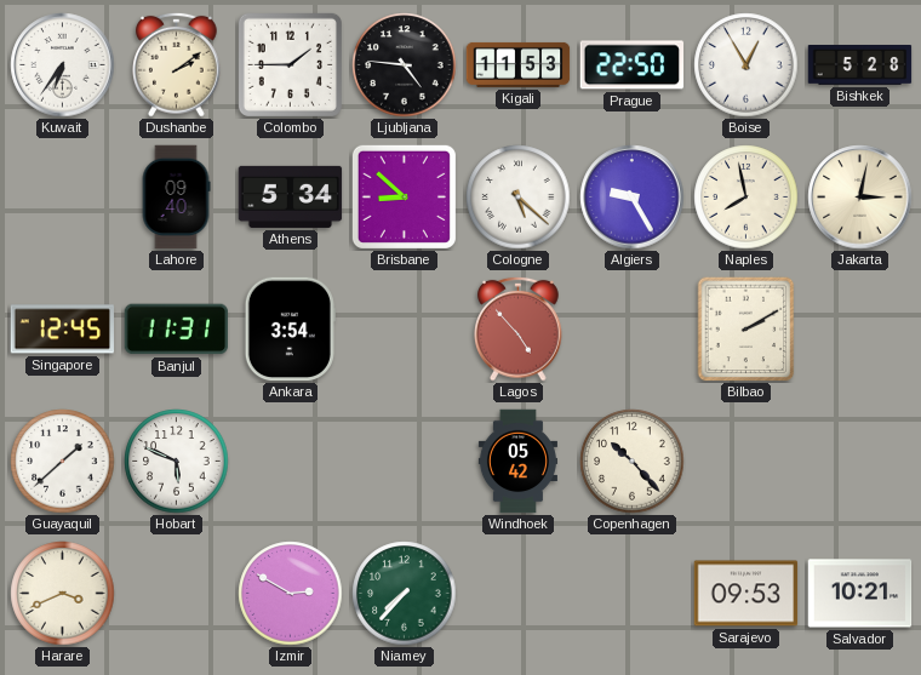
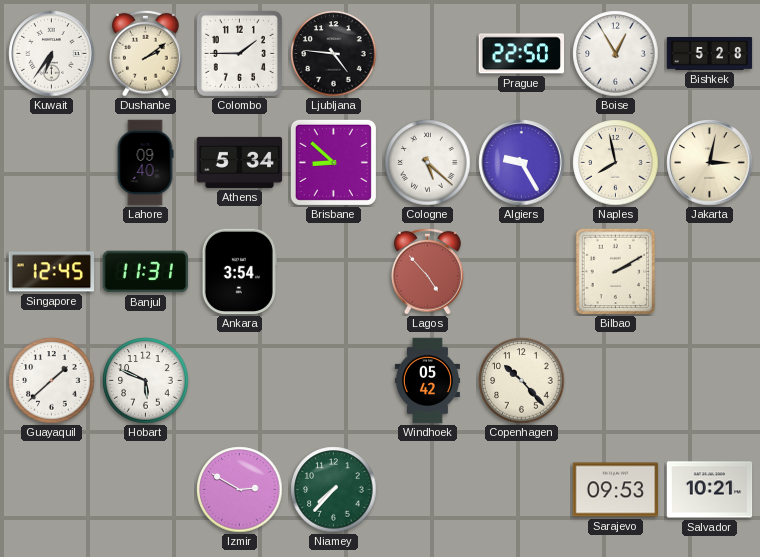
Kigali: 11:53 -> none (519, 64)
Harare: 3:41 -> none (63, 594)
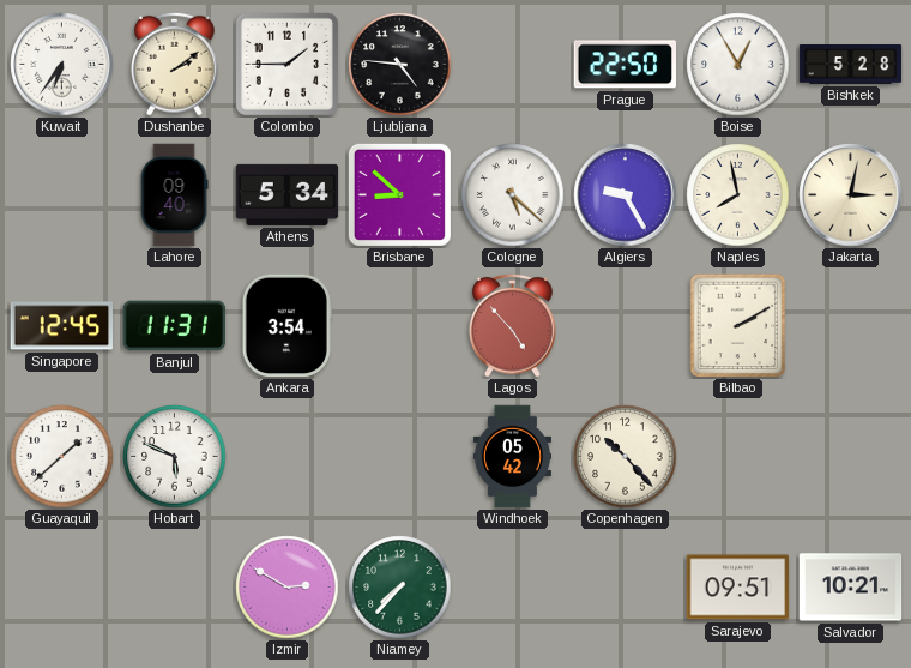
Sarajevo: 09:53 -> 09:51 (738, 588)
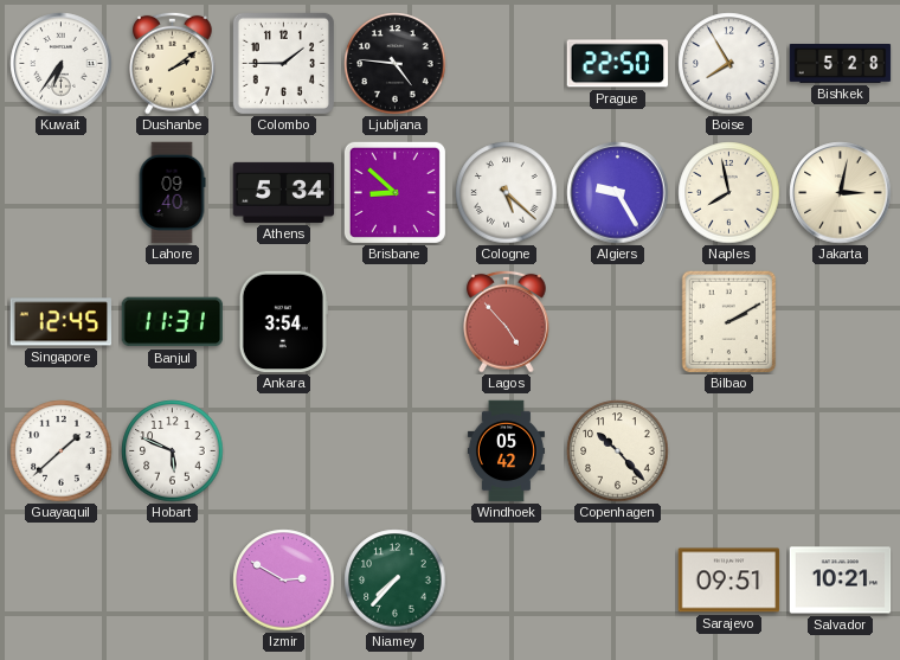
Boise: 12:55 -> 7:55 (729, 64)
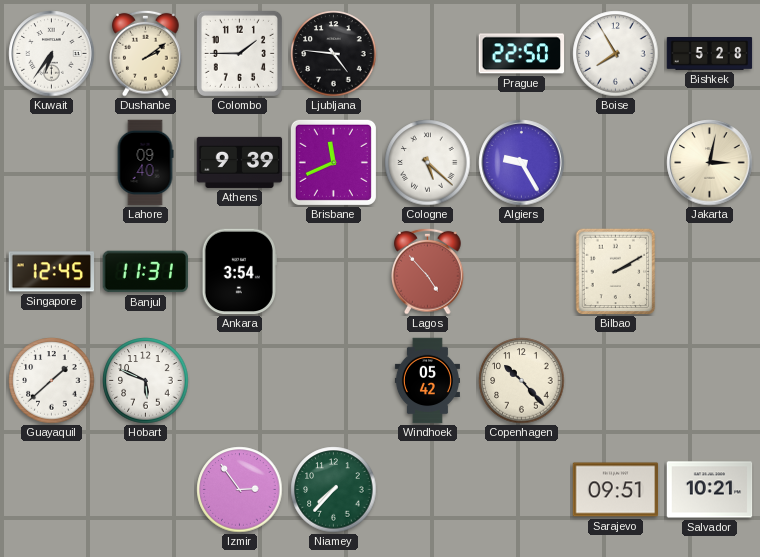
Athens: 5:34 -> 9:39 (240, 162)
Brisbane: 8:52 -> 11:41 (333, 162)
Naples: 7:58 -> none (729, 193)
Izmir: 2:50 -> 2:54 (240, 490)
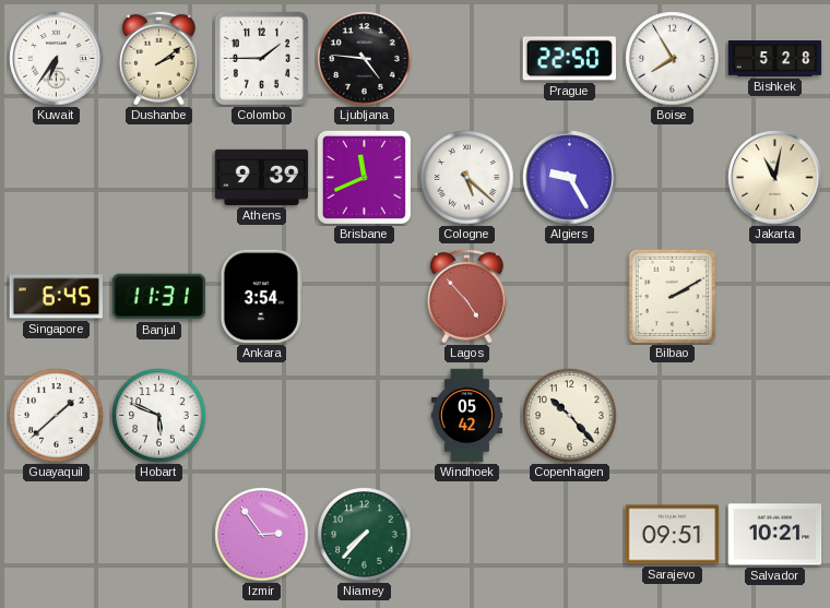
Lahore: 09:40 -> none (145, 163)
Jakarta: 3:02 -> 11:02 (775, 178)
Singapore: 12:45 -> 6:45 (57, 297)
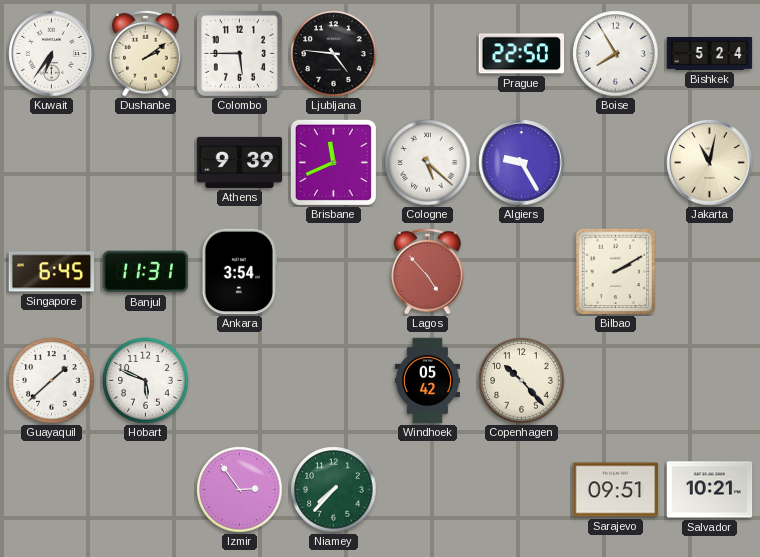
Colombo: 1:45 -> 5:45 (239, 53)
Bishkek: 5:28 -> 5:24 (710, 54)
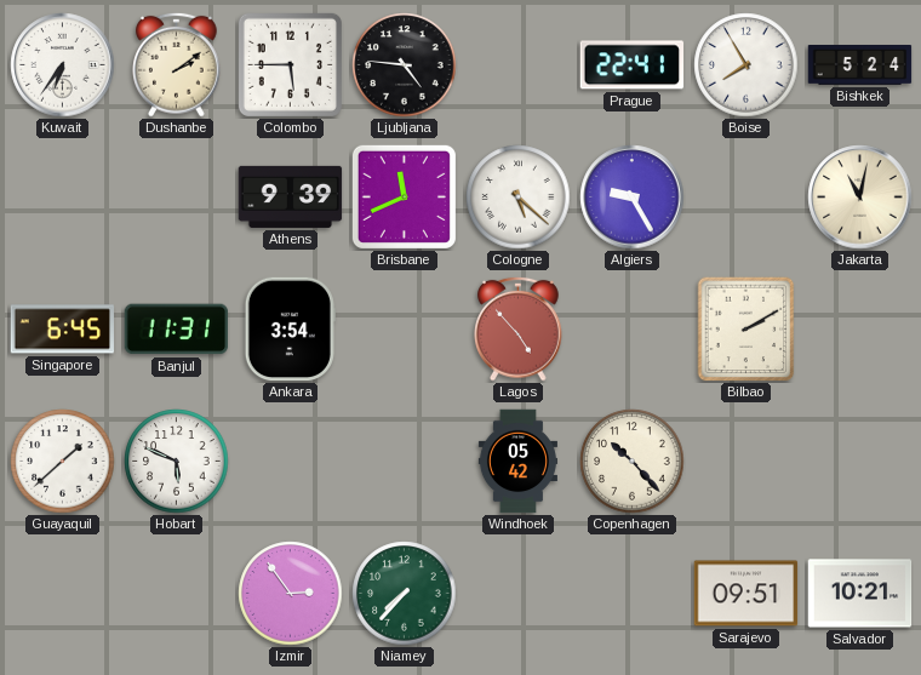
Prague: 22:50 -> 22:41 (633, 65)
